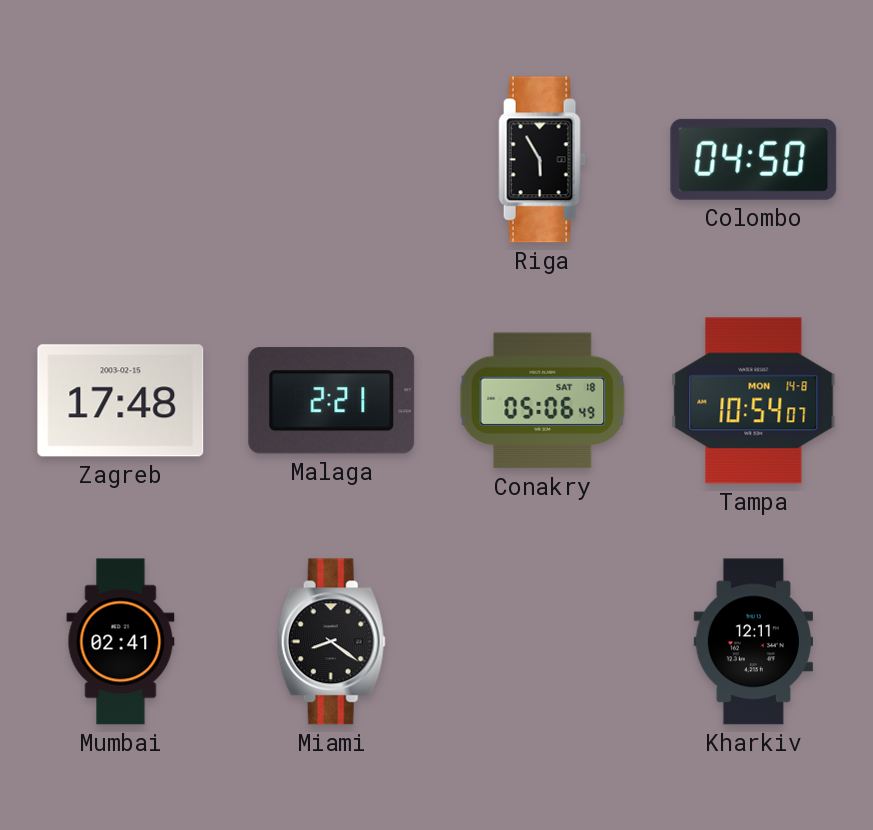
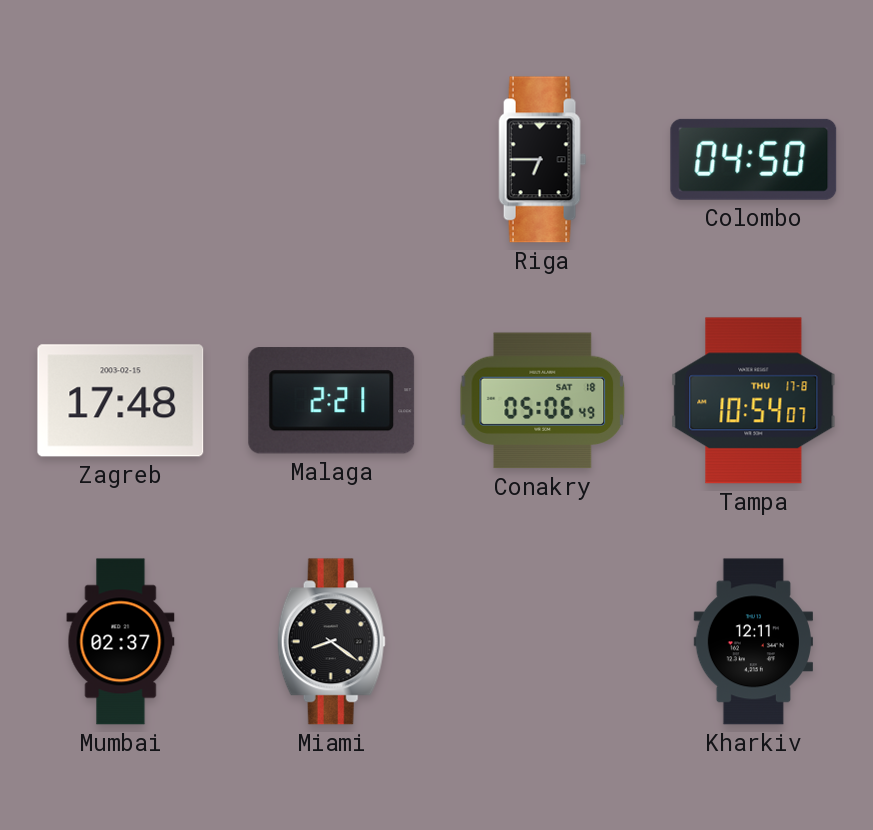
Riga: 5:55 -> 6:45 (543, 160)
Tampa date: MON 14-8 -> THU 17-8 (754, 401)
Mumbai: 02:41 -> 02:37 (121, 642)
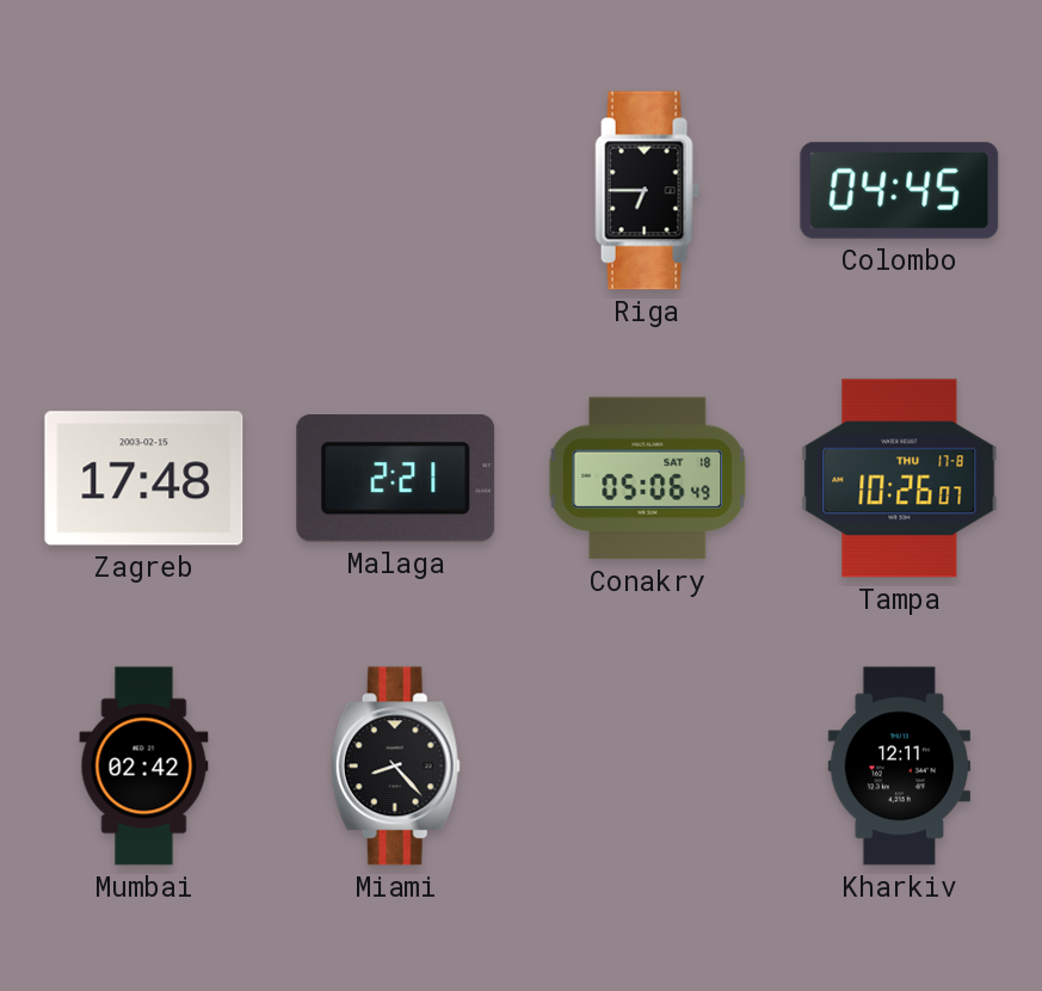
Colombo: 04:50 -> 04:45 (900, 190)
Tampa: 10:54 -> 10:26 (900, 479)
Mumbai: 02:37 -> 02:42 (144, 767)
Miami: 8:21 -> 8:23 (395, 767)
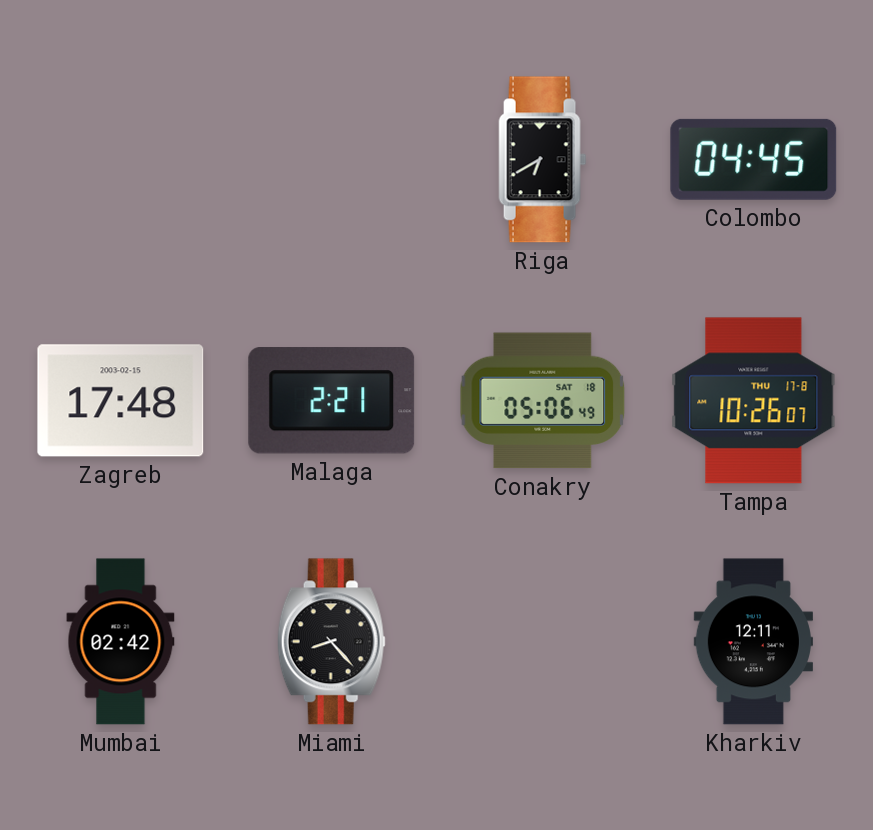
Riga: 6:45 -> 6:40 (543, 160)
